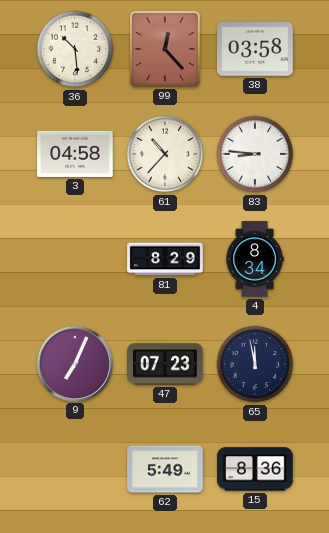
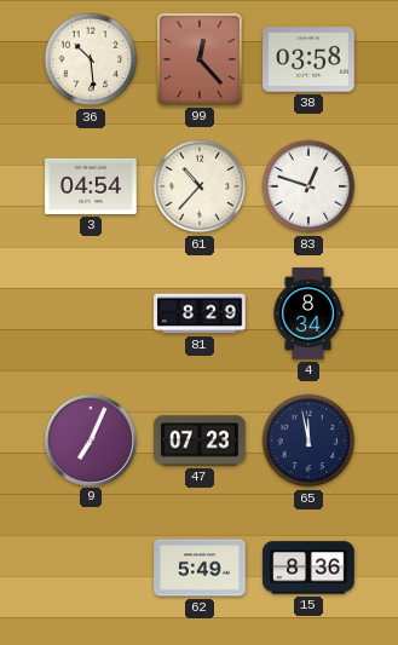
3: 04:58 -> 04:54 (91, 186)
83: 8:46 -> 12:48 (308, 186)
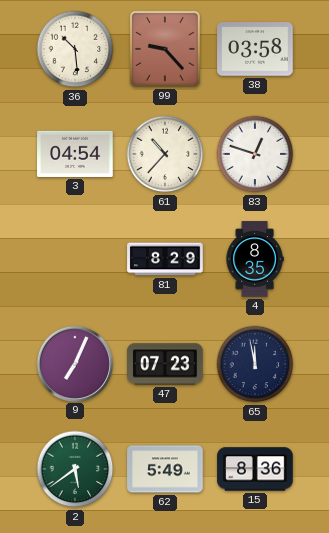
99: 12:23 -> 9:23 (165, 49)
4: 8:34 -> 8:35 (255, 259)
2: none -> 5:39 (75, 469)
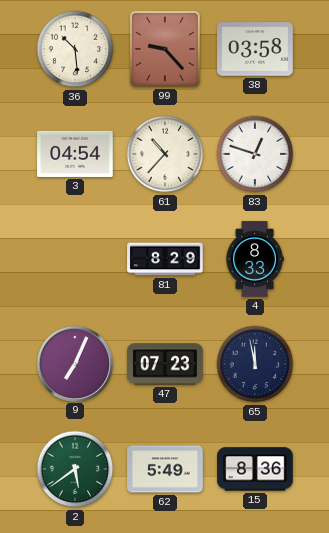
4: 8:35 -> 8:33 (255, 259)
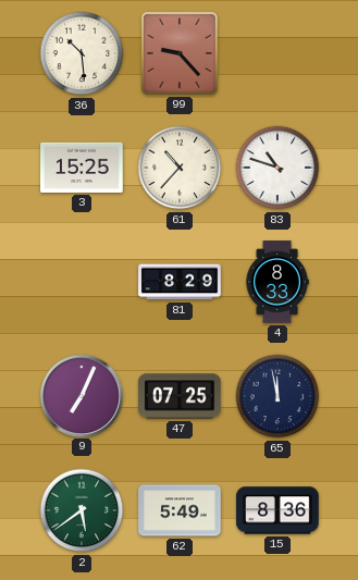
38: 03:58 -> none (255, 49)
3: 04:54 -> 15:25 (82, 168)
83: 12:48 -> 10:48 (277, 168)
47: 07:23 -> 07:25 (180, 396)
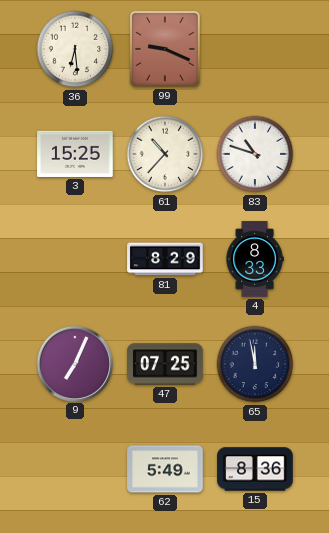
36: 10:29 -> 6:29 (75, 49)
99: 9:23 -> 9:19 (165, 49)
2: 5:39 -> none (82, 510)
